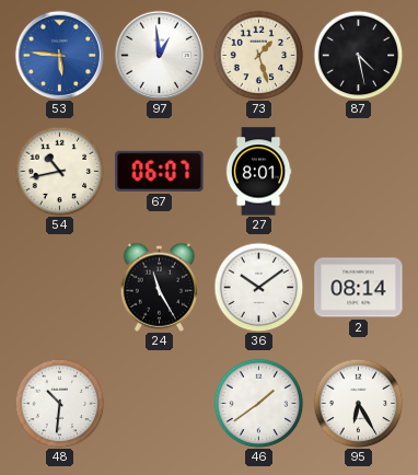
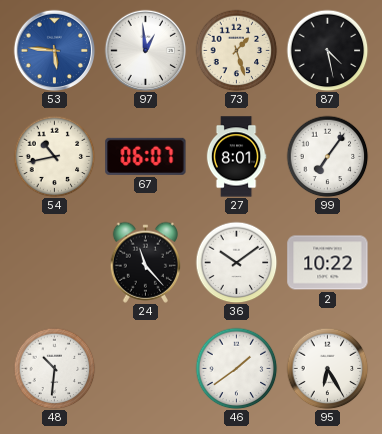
99: none -> 7:06 (327, 156)
24: 11:25 -> 11:23 (145, 262)
2: 08:14 -> 10:22 (328, 263)
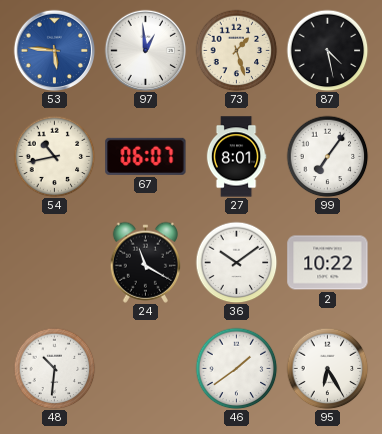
24: 11:23 -> 11:20 (145, 262)
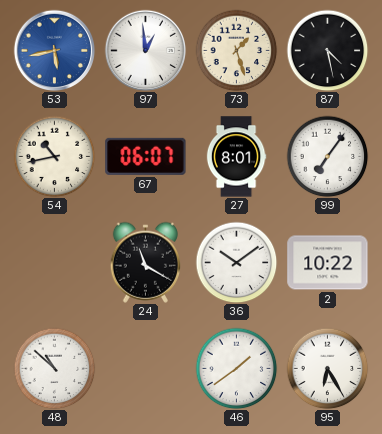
53: 5:46 -> 5:43 (54, 50)
48: 10:31 -> 10:52 (54, 368)
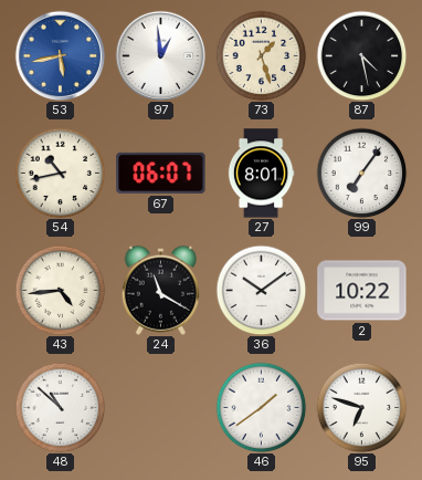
43: none -> 4:44 (60, 290)
95: 6:25 -> 6:48 (361, 407)
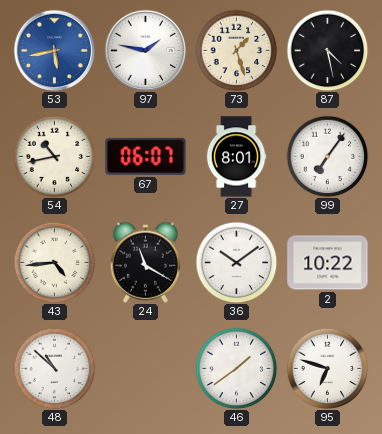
97: 12:59 -> 1:47 (145, 50)
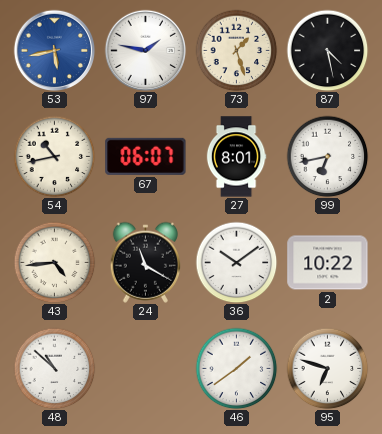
99: 7:06 -> 6:43 (327, 156)
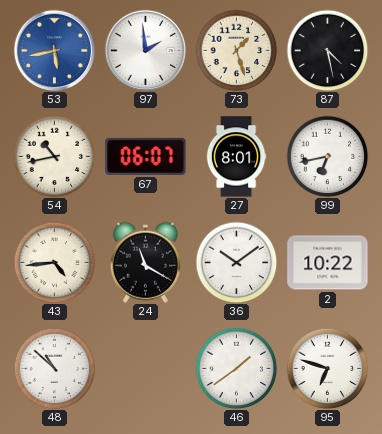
97: 1:47 -> 1:59 (145, 50)
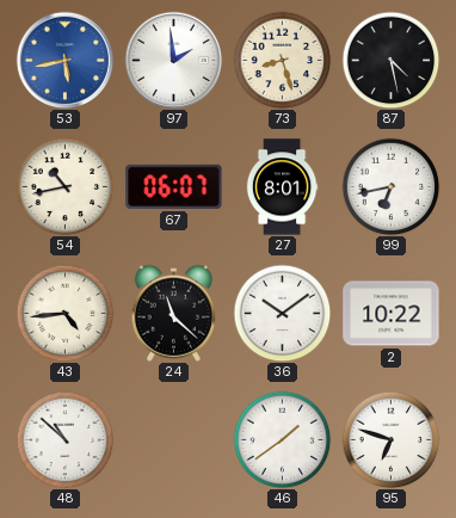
73: 1:27 -> 8:27 (282, 60)
24: 11:20 -> 11:22 (173, 313)
